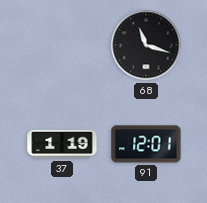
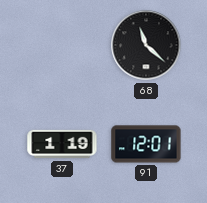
68: 11:18 -> 11:22 (146, 45)
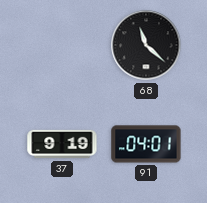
37: 1:19 -> 9:19 (62, 144)
91: 12:01 -> 04:01 (146, 144)
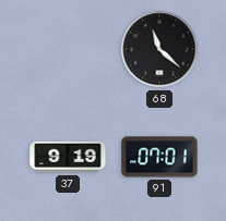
91: 04:01 -> 07:01 (159, 157)
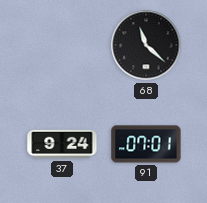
37: 9:19 -> 9:24 (62, 144)
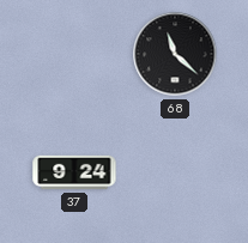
91: 07:01 -> none (146, 144)
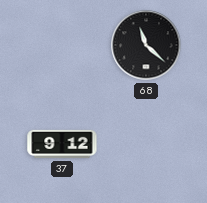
37: 9:24 -> 9:12 (62, 144)
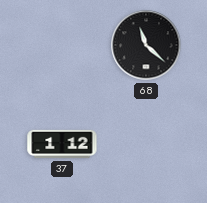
37: 9:12 -> 1:12 (62, 144)
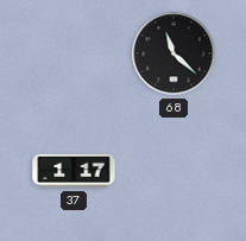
37: 1:12 -> 1:17 (74, 171)
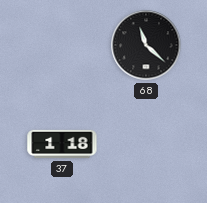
37: 1:17 -> 1:18 (62, 144)
